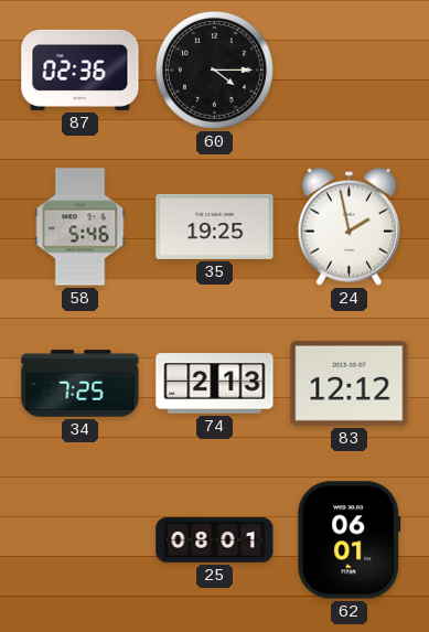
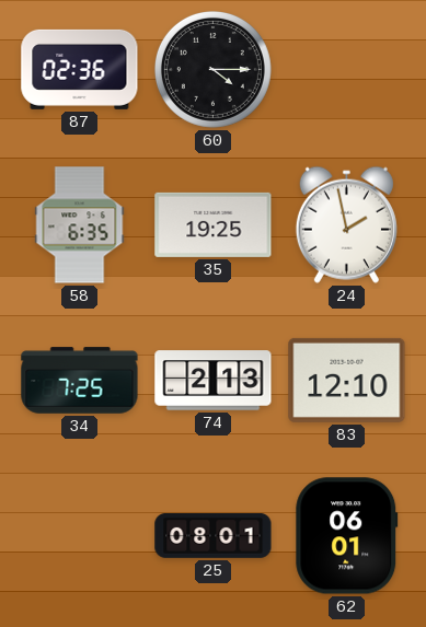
58: 5:46 -> 6:35 (80, 225)
83: 12:12 -> 12:10 (347, 380)
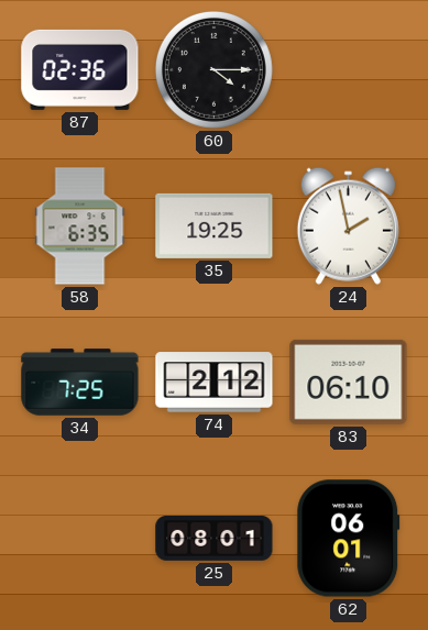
74: 2:13 -> 2:12 (215, 383)
83: 12:10 -> 06:10 (349, 382)
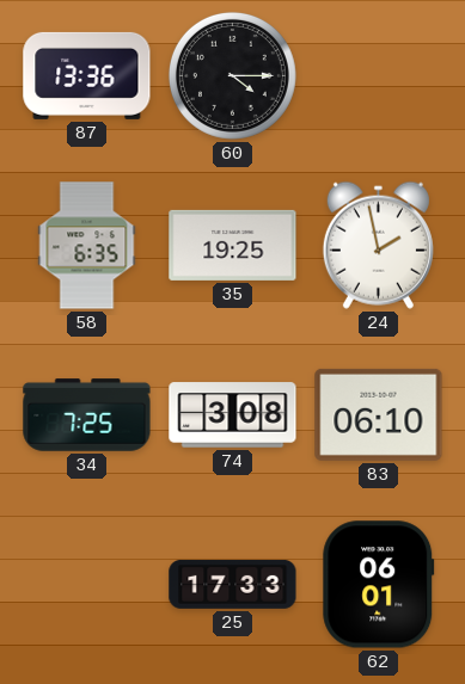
87: 02:36 -> 13:36 (87, 75)
74: 2:12 -> 3:08 (233, 415)
25: 08:01 -> 17:33 (233, 584)
